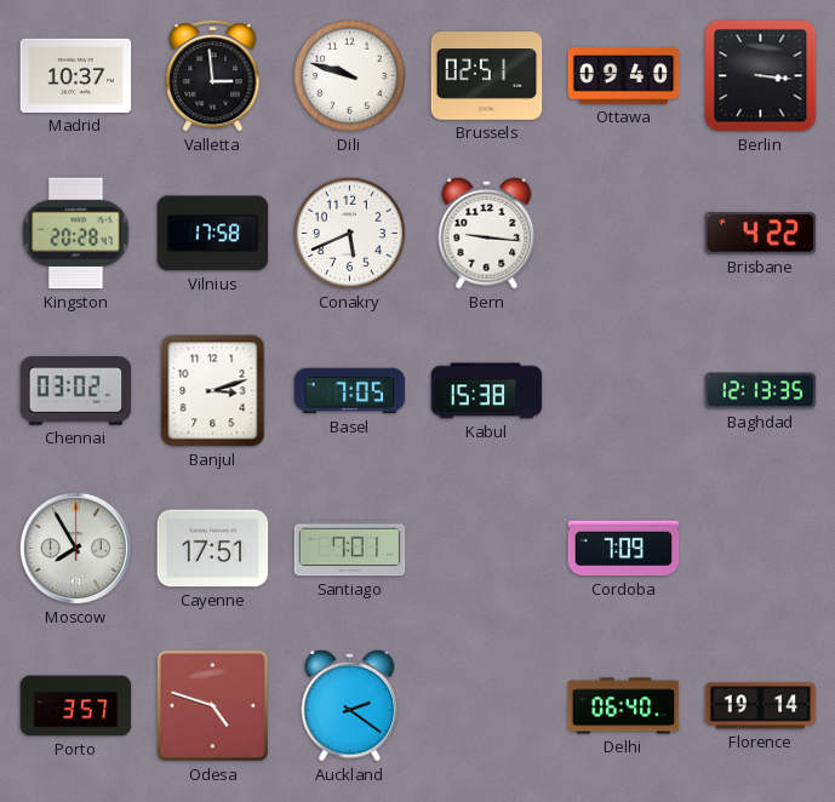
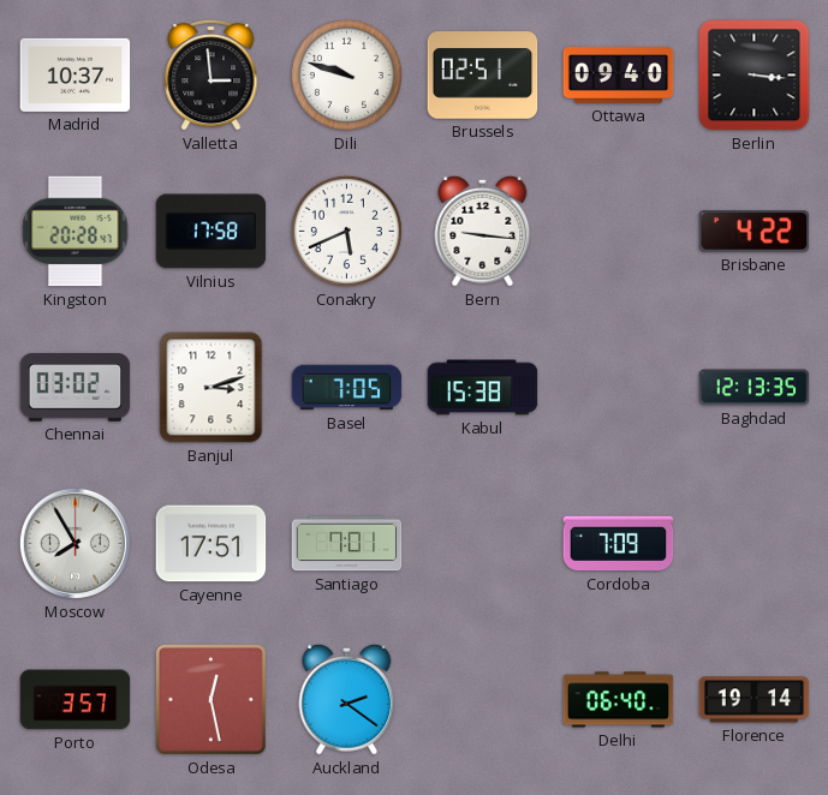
Odesa: 4:48 -> 12:28 (210, 699)
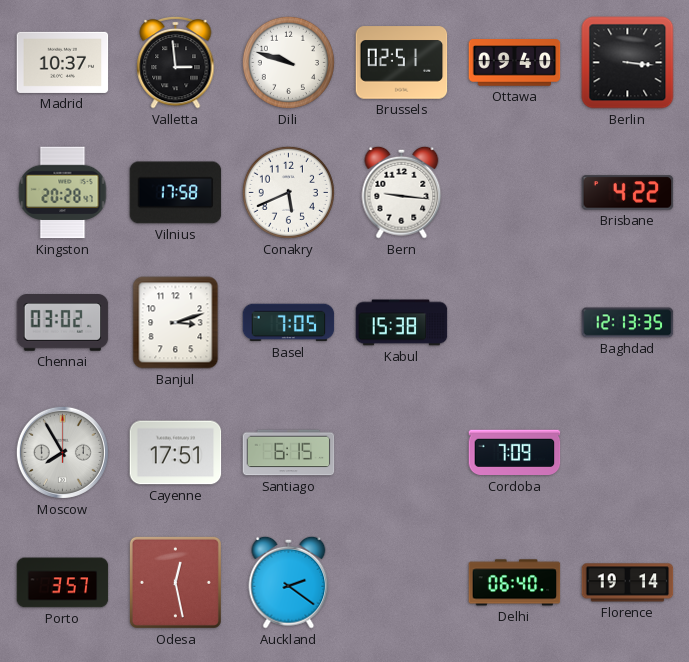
Santiago: 7:01 -> 6:15 (289, 453)
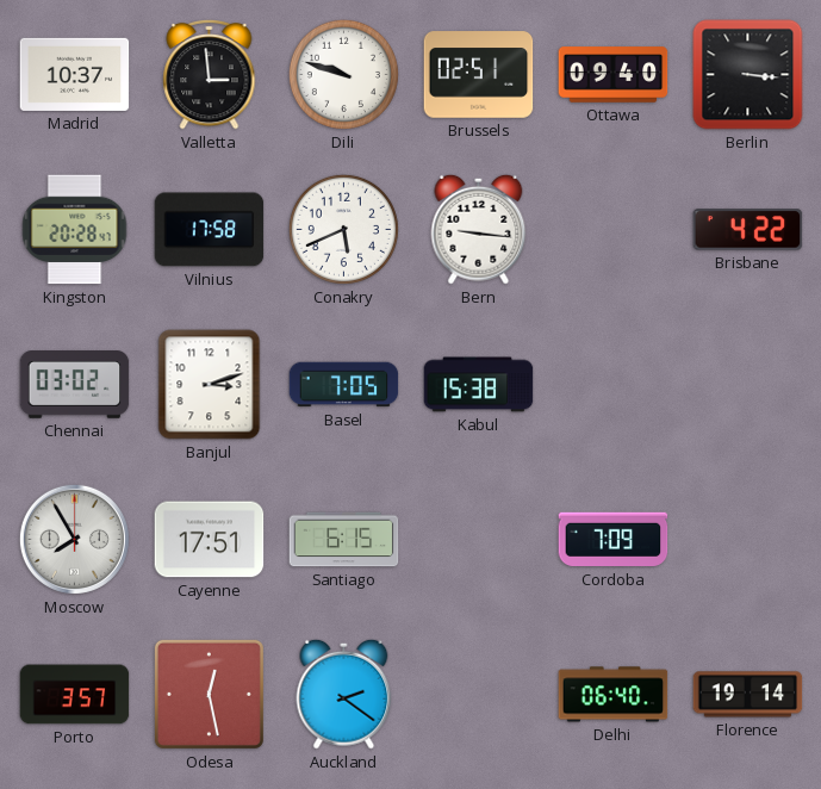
Baghdad: 12:13 -> none (628, 323)
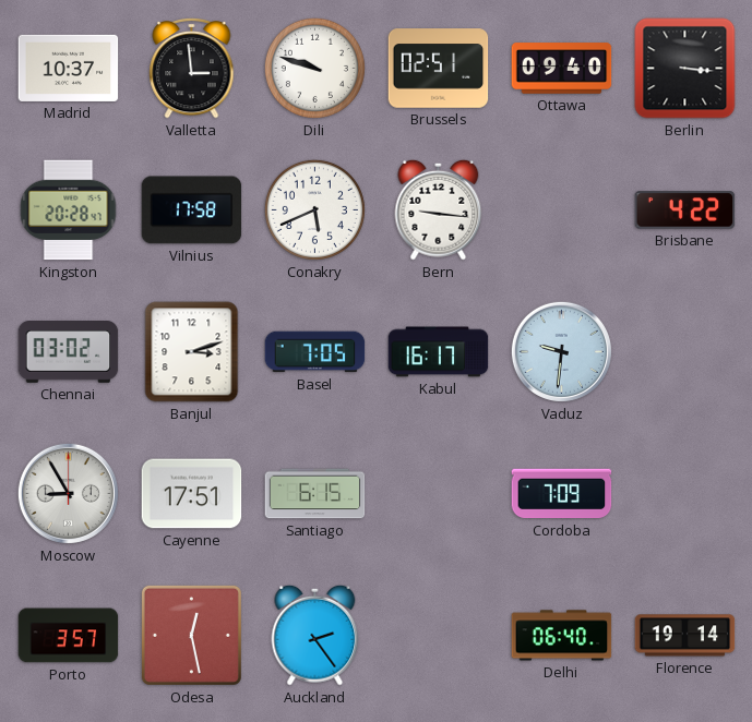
Kabul: 15:38 -> 16:17 (439, 352)
Vaduz: none -> 9:31 (561, 351)
Moscow: 7:55 -> 8:55 (68, 493)
Auckland: 2:21 -> 2:24 (315, 635)
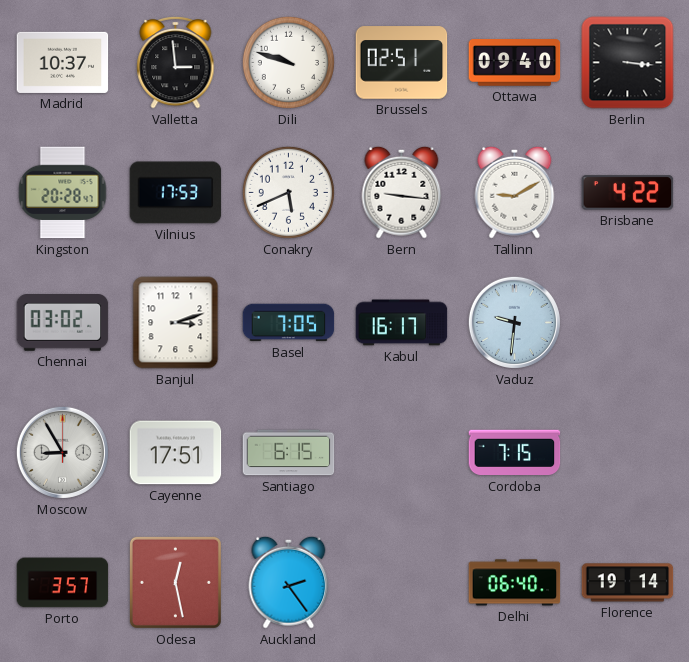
Vilnius: 17:58 -> 17:53 (176, 193)
Tallinn: none -> 9:10 (515, 192)
Cordoba: 7:09 -> 7:15 (515, 453)
